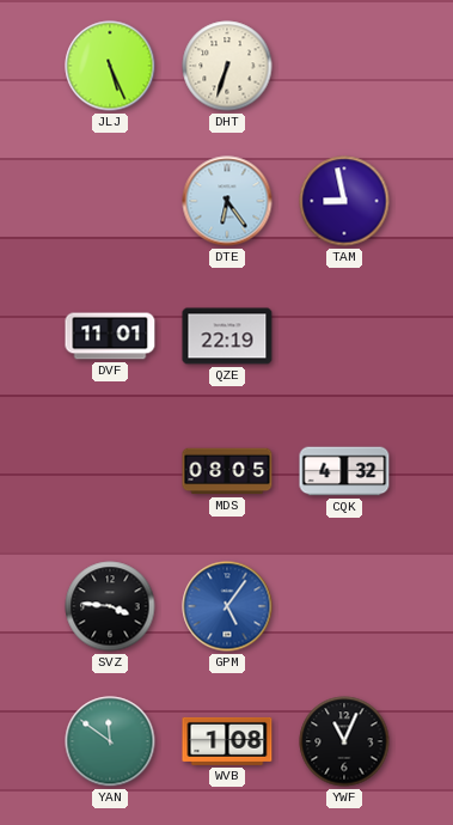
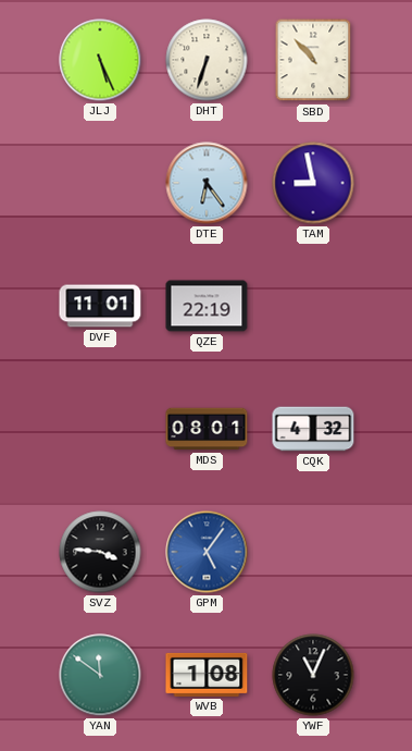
SBD: none -> 10:53 (313, 60)
MDS: 08:05 -> 08:01 (207, 429)
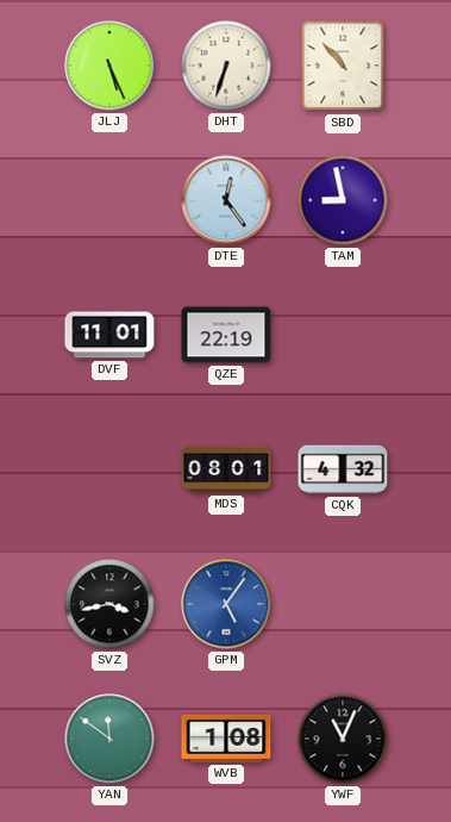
DTE: 6:24 -> 12:24 (226, 200)
SVZ: 3:46 -> 3:43 (109, 604)
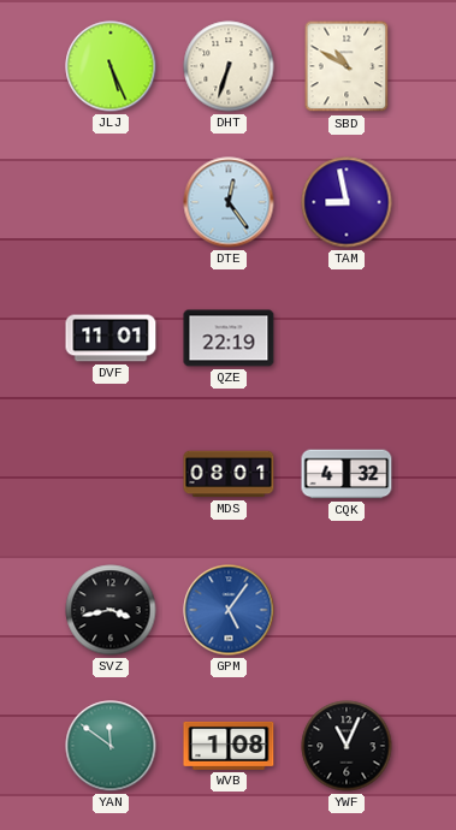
SBD: 10:53 -> 10:50 (347, 66)
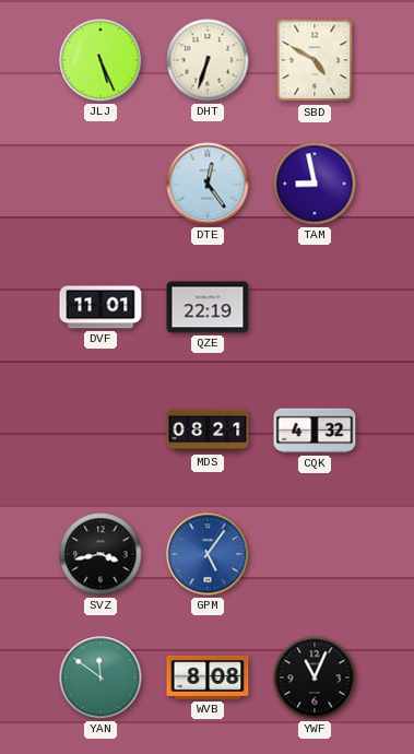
SBD: 10:50 -> 4:50 (315, 60)
MDS: 08:01 -> 08:21 (208, 431)
WVB: 1:08 -> 8:08 (208, 678)
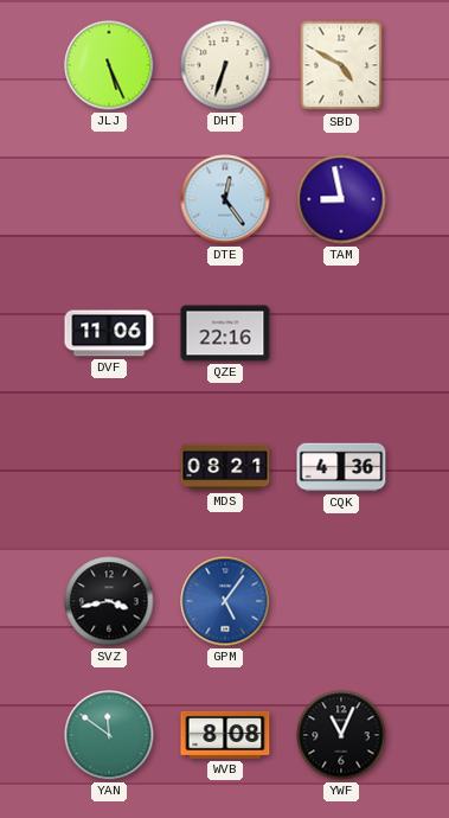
DVF: 11:01 -> 11:06 (109, 333)
QZE: 22:19 -> 22:16 (225, 333)
CQK: 4:32 -> 4:36 (341, 467)
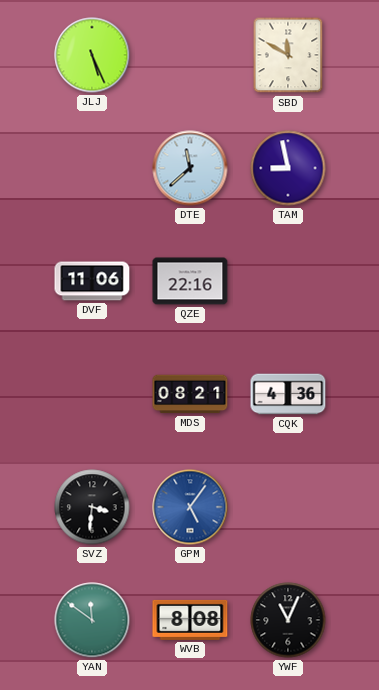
DHT: 6:33 -> none (225, 65)
SBD: 4:50 -> 11:50 (288, 55)
DTE: 12:24 -> 11:38 (190, 168)
SVZ: 3:43 -> 3:31 (92, 507)
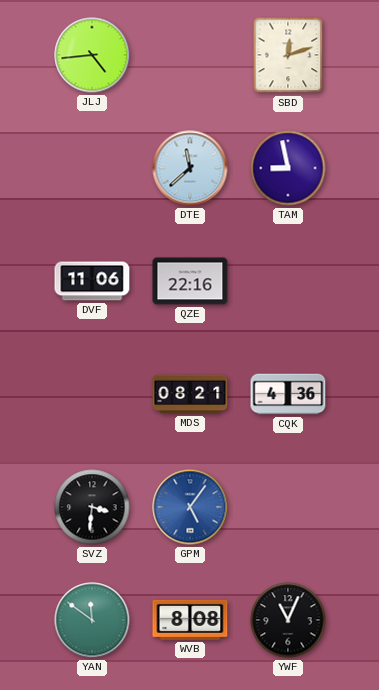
JLJ: 5:26 -> 4:44 (92, 55)
SBD: 11:50 -> 12:12 (288, 55)
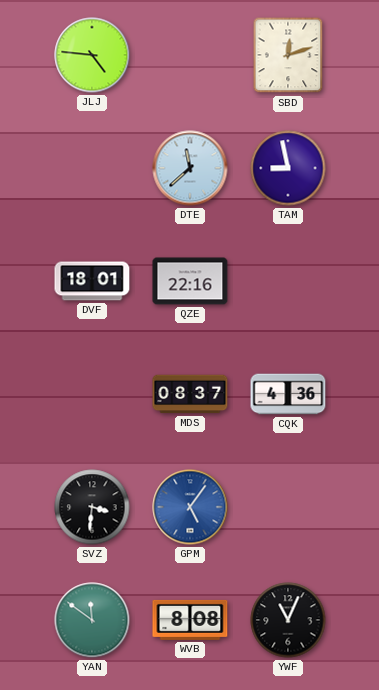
JLJ: 4:44 -> 4:46 (92, 55)
DVF: 11:06 -> 18:01 (92, 281)
MDS: 08:21 -> 08:37 (190, 394)
